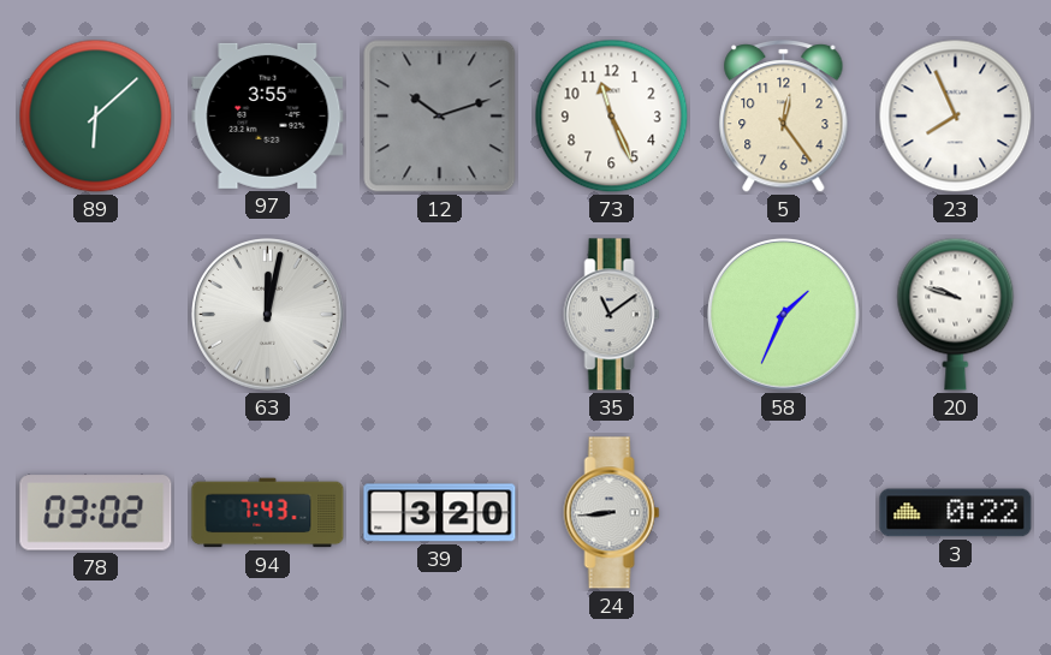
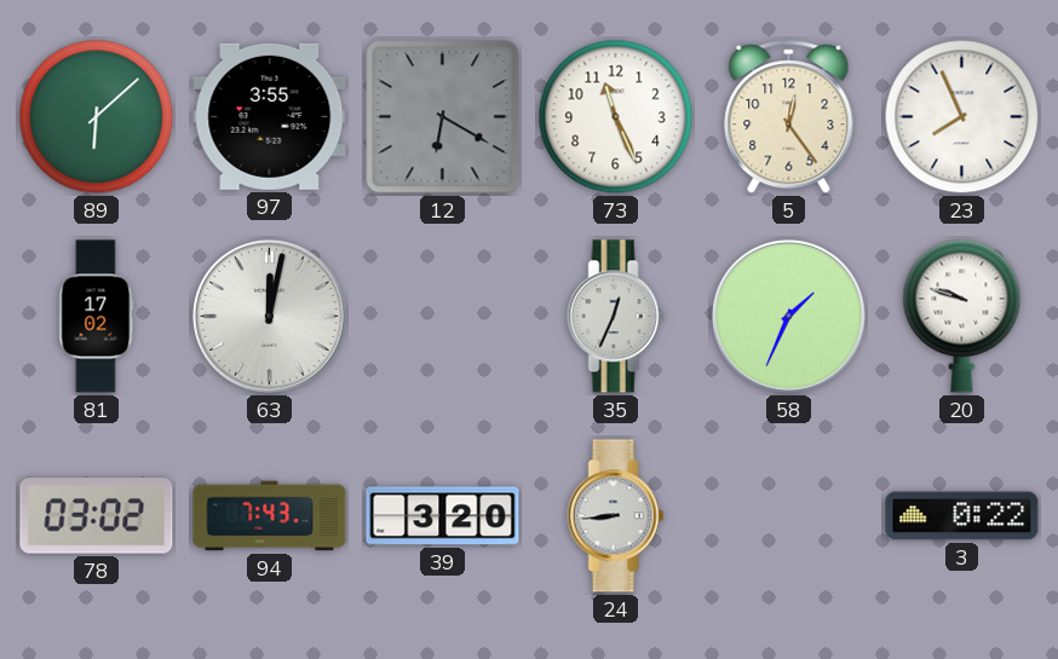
12: 10:12 -> 6:20 (443, 117)
81: none -> 17:02 (97, 317)
35: 11:09 -> 12:34 (616, 317)
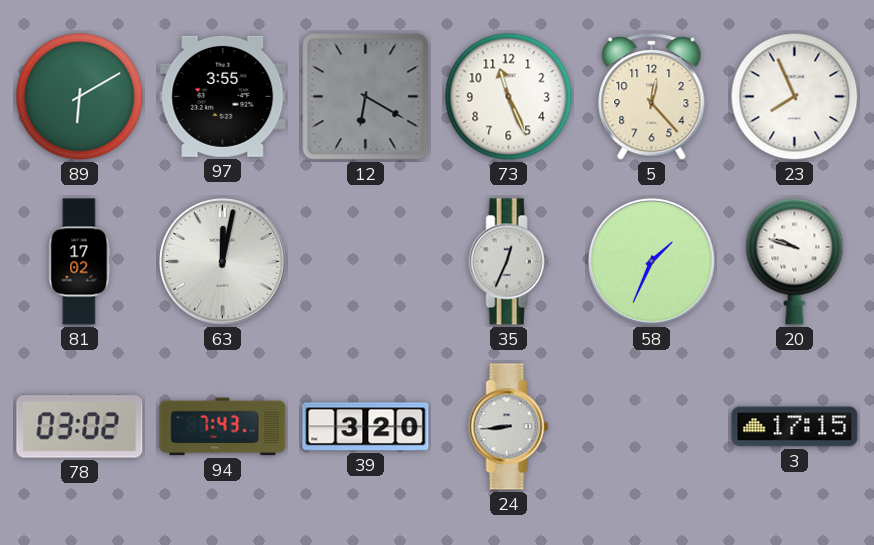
89: 6:08 -> 6:10 (80, 97)
5: 12:24 -> 12:23 (652, 97)
3: 0:22 -> 17:15 (795, 427)
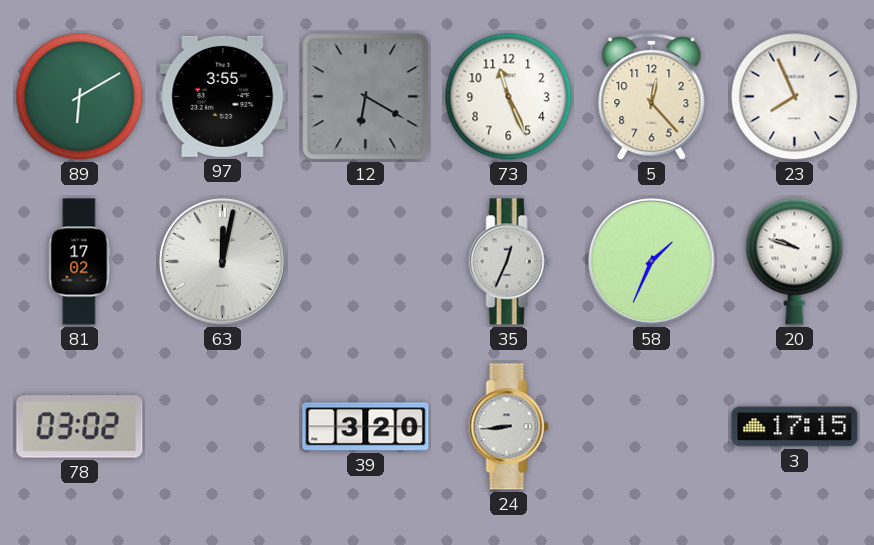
94: 7:43 -> none (223, 427)
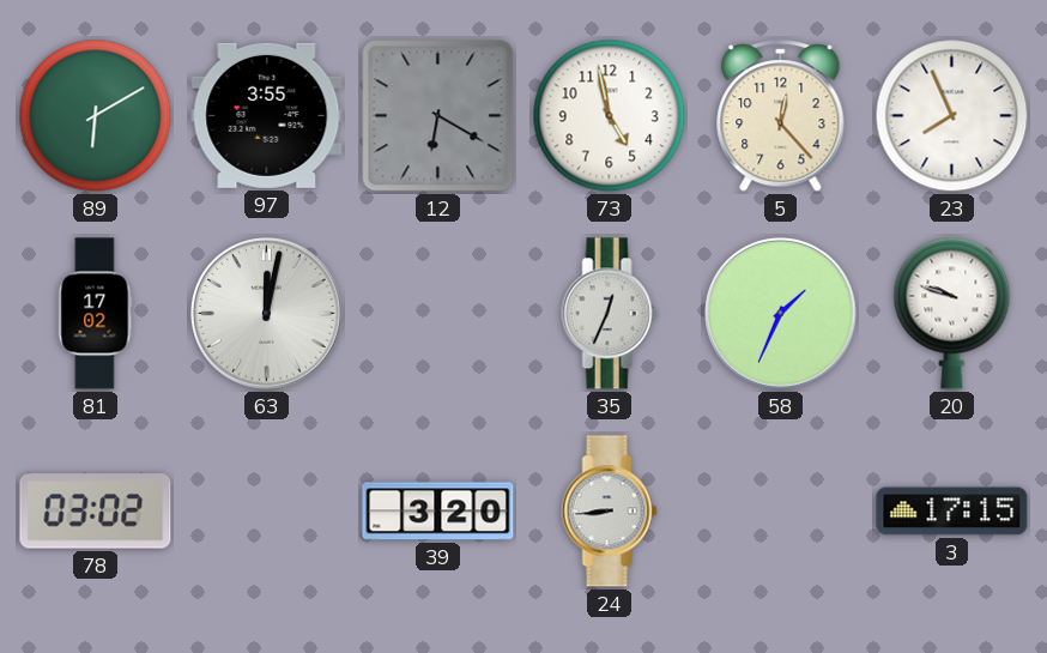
73: 11:26 -> 4:58 (610, 116)
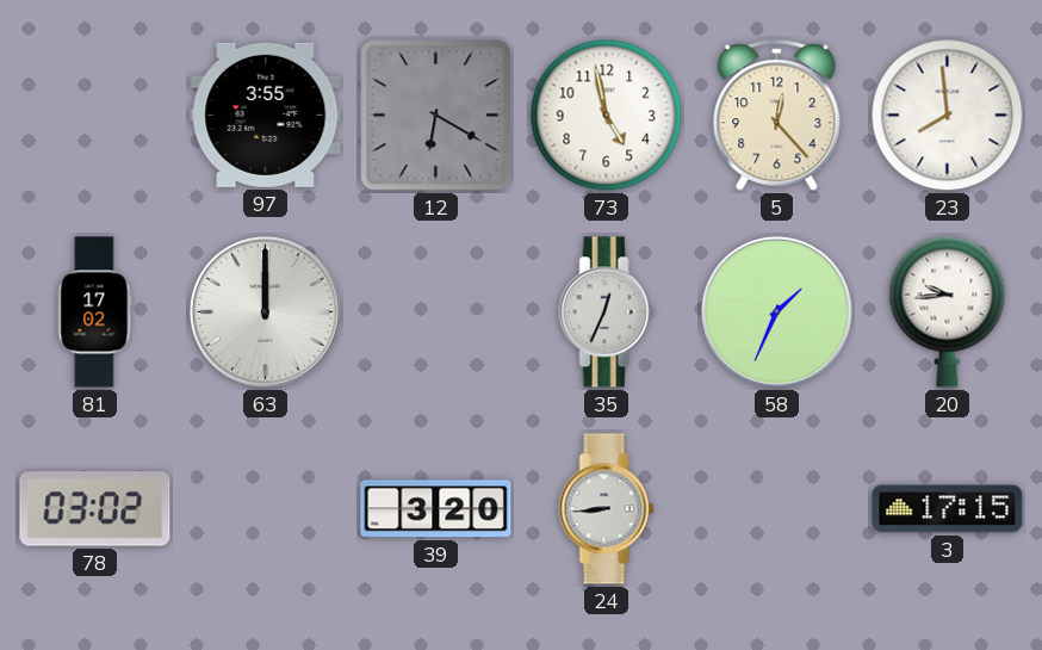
89: 6:10 -> none (96, 116)
23: 7:56 -> 7:59 (948, 116)
63: 12:02 -> 12:00 (266, 312)
20: 9:48 -> 9:44 (948, 311)
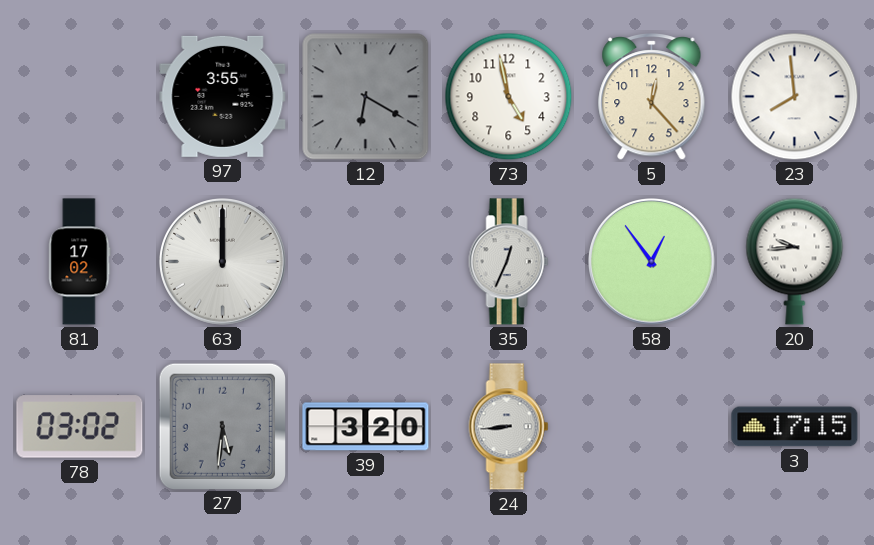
58: 1:34 -> 12:54 (652, 262)
27: none -> 5:31 (222, 426)
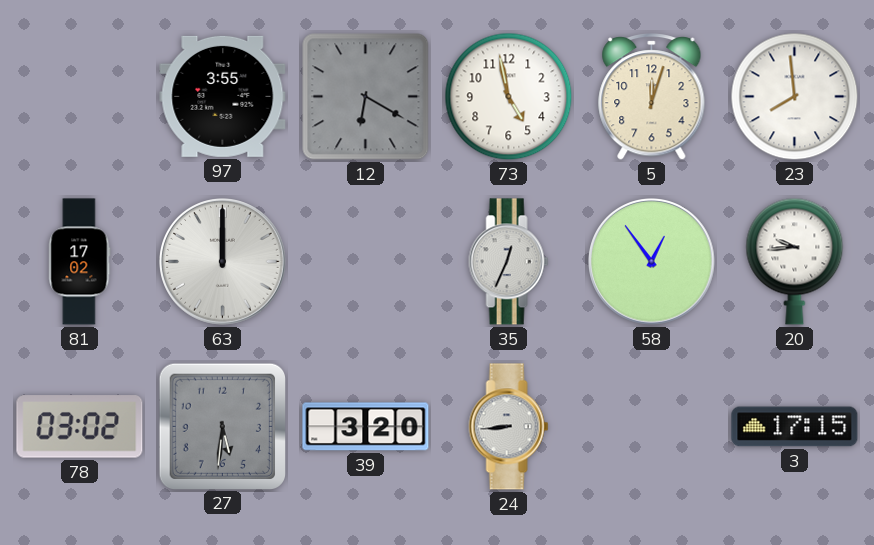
5: 12:23 -> 12:03 (652, 97)
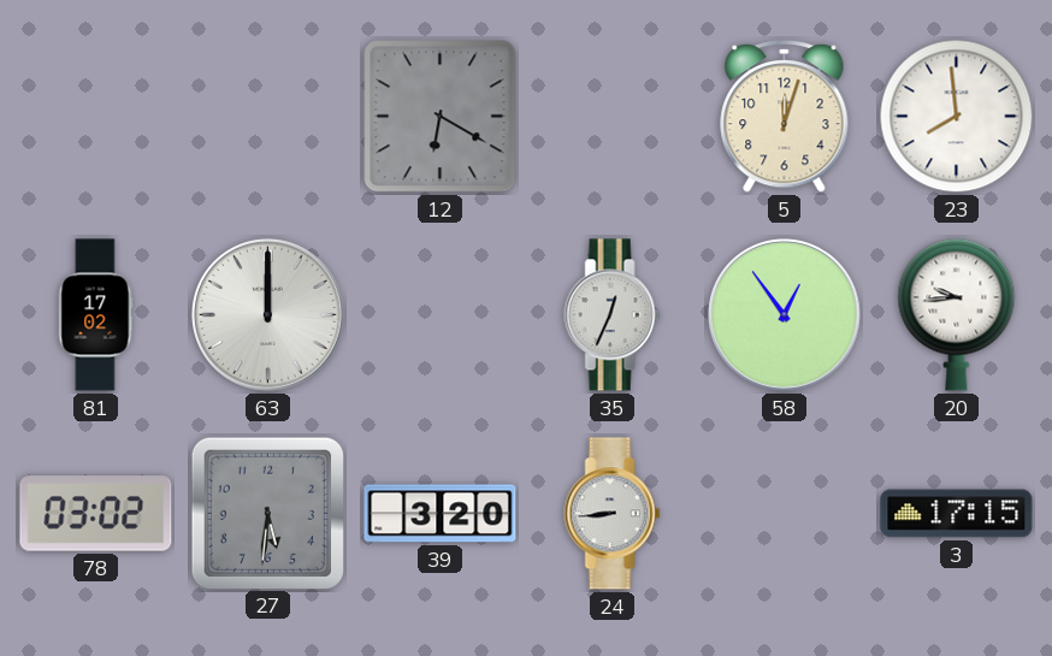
97: 3:55 -> none (223, 96)
73: 4:58 -> none (509, 97)
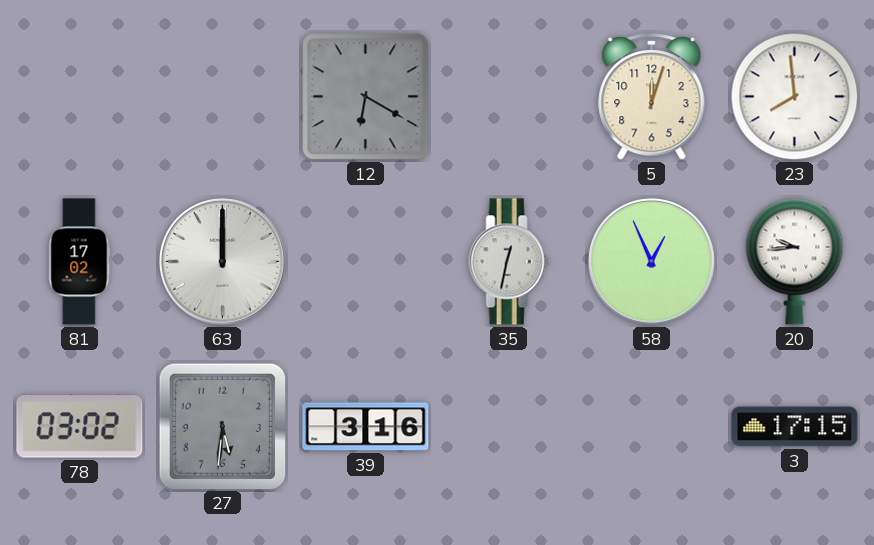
35: 12:34 -> 12:32 (509, 262)
58: 12:54 -> 12:56 (652, 262)
39: 3:20 -> 3:16 (366, 427)
24: 8:44 -> none (613, 514)
